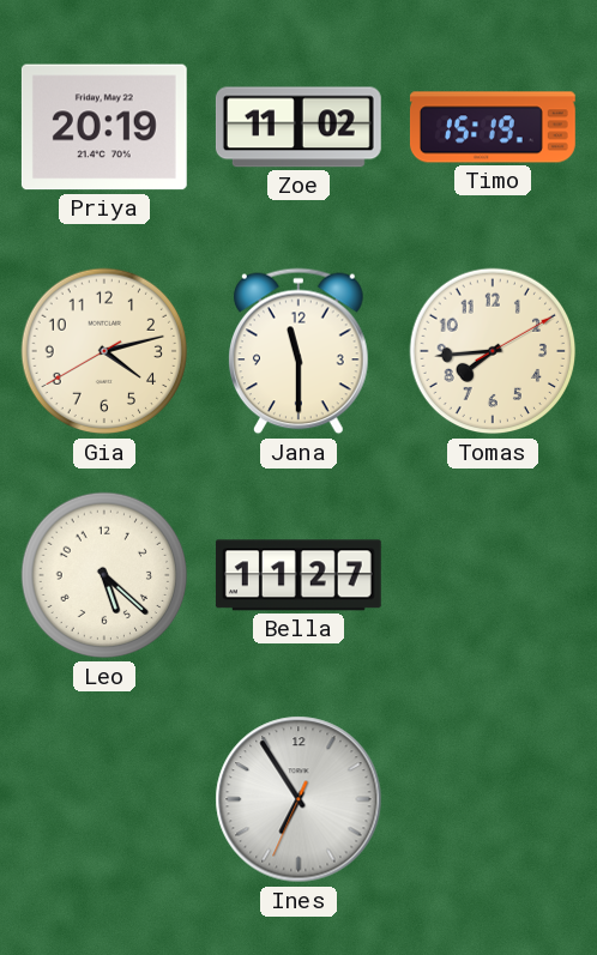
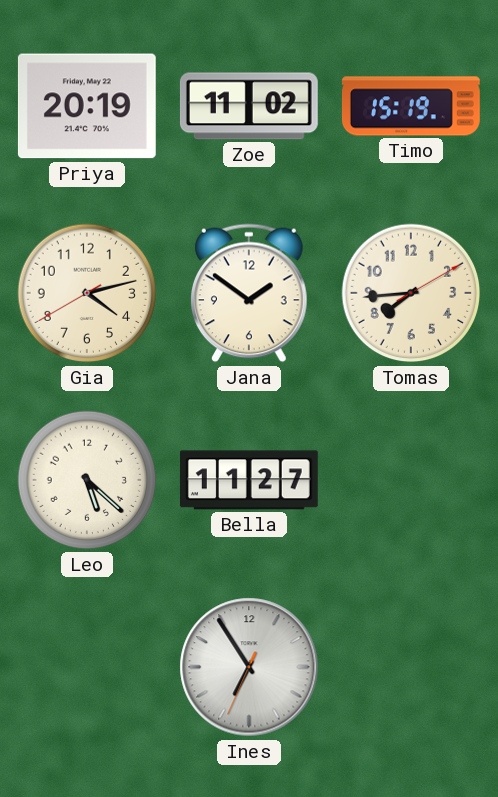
Jana: 11:30 -> 1:51 (250, 293)
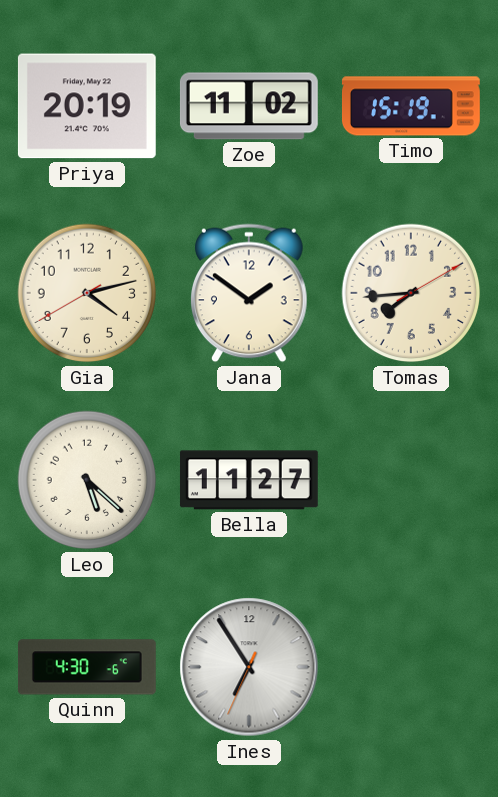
Quinn: none -> 4:30 (87, 667)
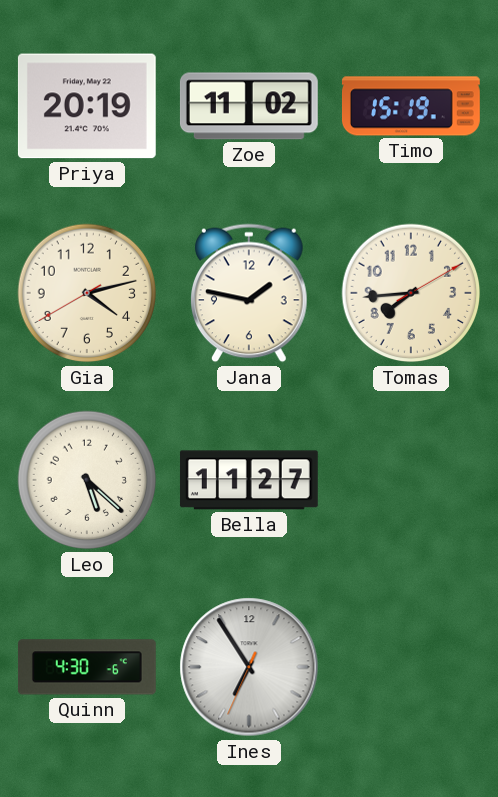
Jana: 1:51 -> 1:47 (250, 293)
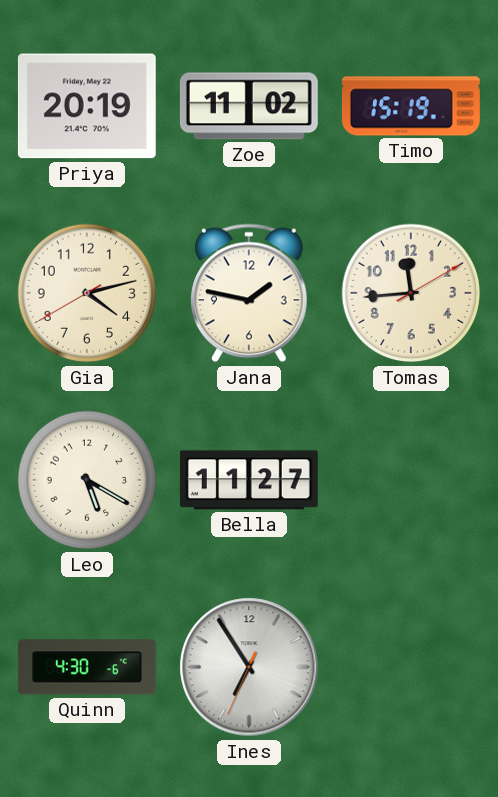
Tomas: 7:44 -> 11:44 (411, 293)
Leo: 5:22 -> 5:20 (87, 480)
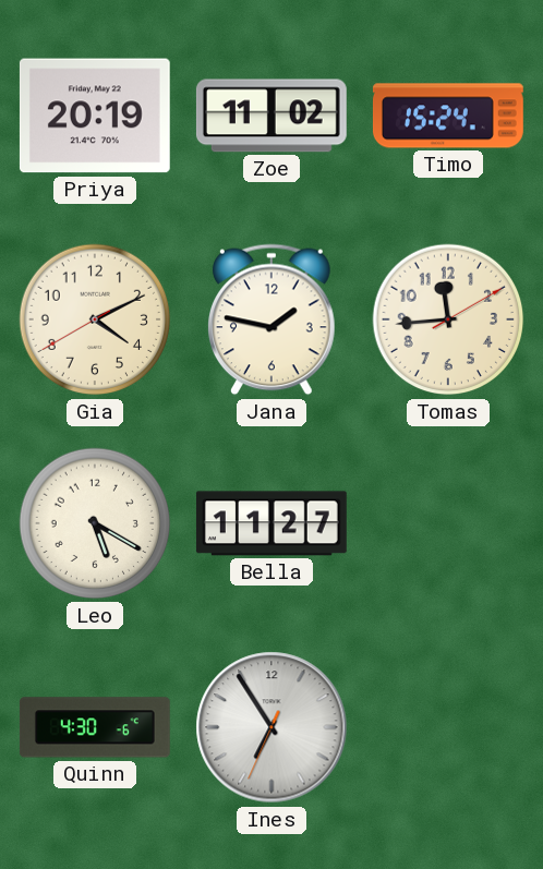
Timo: 15:19 -> 15:24 (448, 116)
Gia: 4:12 -> 4:10 (95, 319)
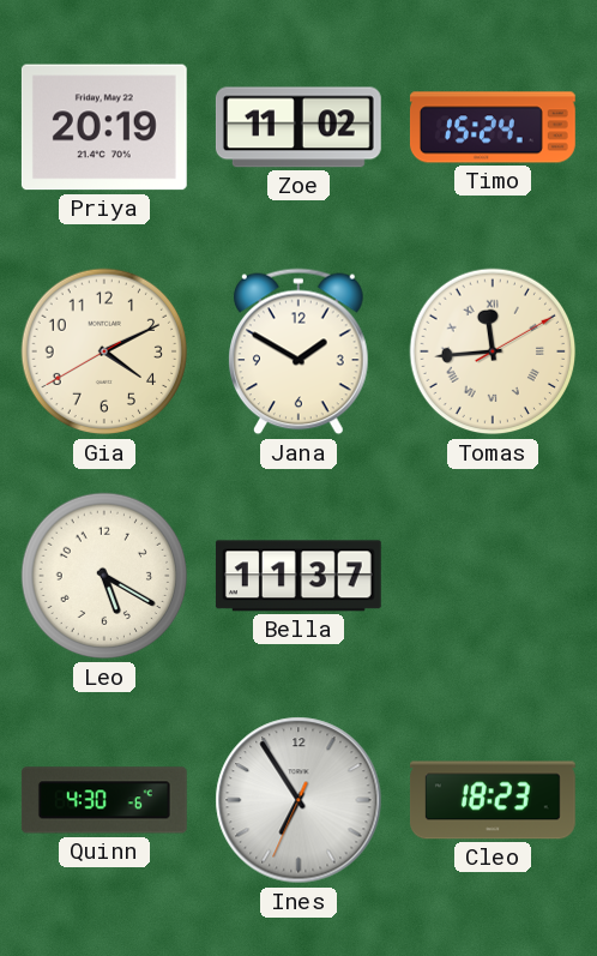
Jana: 1:47 -> 1:50 (300, 351)
Tomas numerals: Arabic -> Roman (493, 351)
Bella: 11:27 -> 11:37 (298, 576)
Cleo: none -> 18:23 (493, 800)
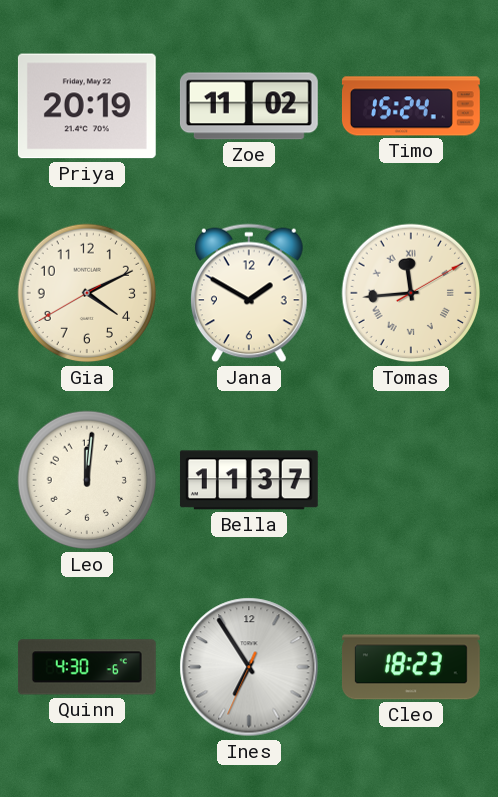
Leo: 5:20 -> 12:01 (87, 480)
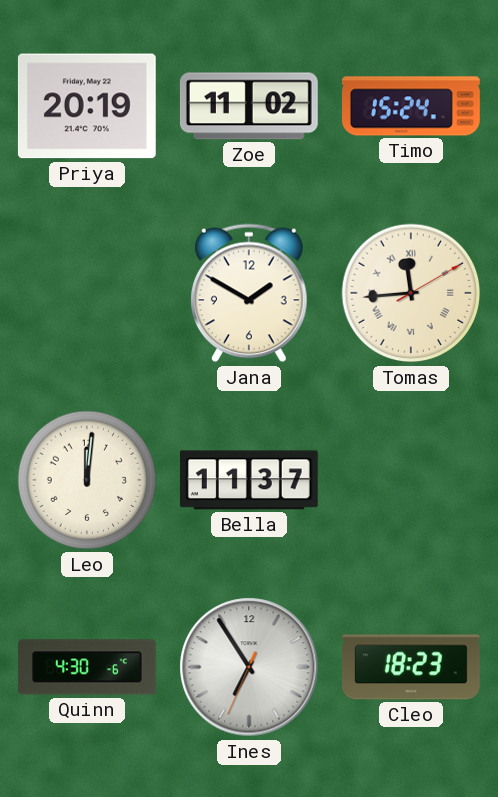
Gia: 4:10 -> none (87, 293)
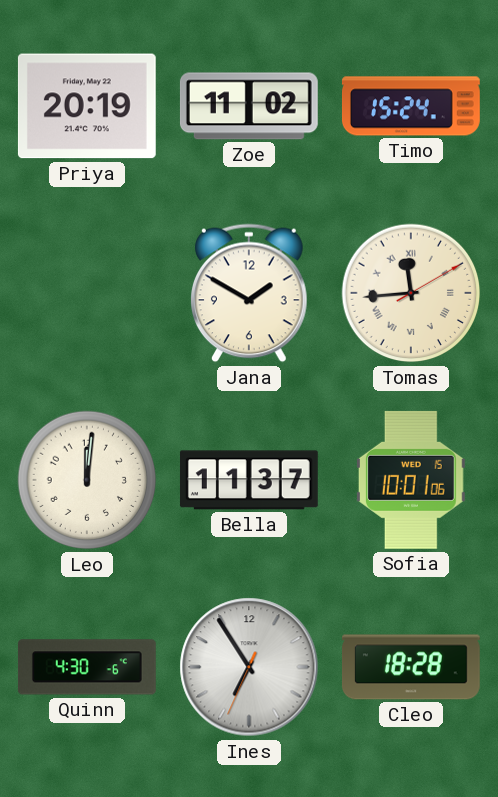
Sofia: none -> 10:01 (411, 480)
Cleo: 18:23 -> 18:28 (411, 667)
